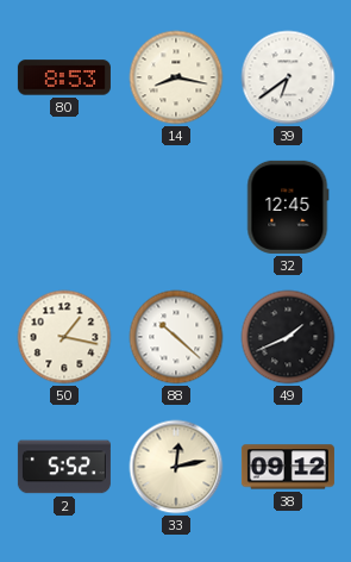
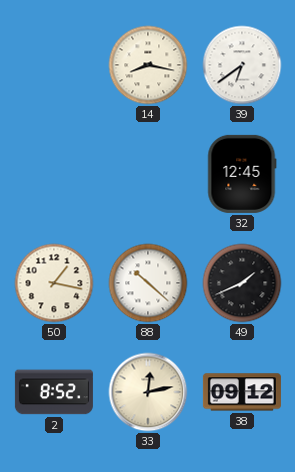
80: 8:53 -> none (64, 77)
2: 5:52 -> 8:52 (54, 392)
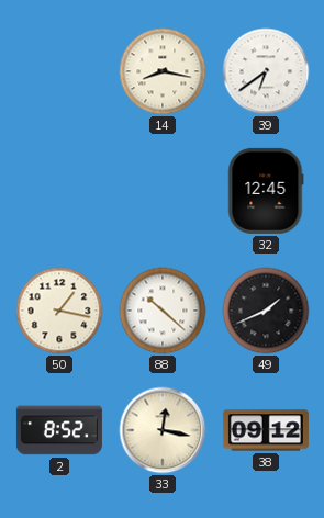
33: 12:13 -> 12:17 (163, 430)
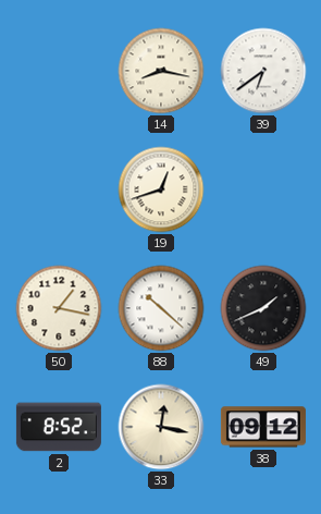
19: none -> 12:42 (161, 189)
32: 12:45 -> none (266, 191)
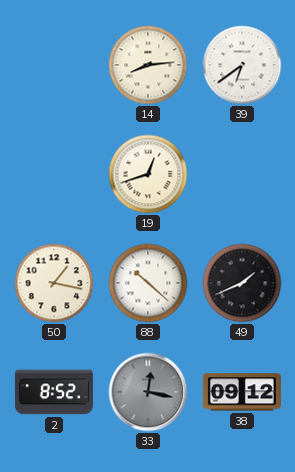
14: 8:17 -> 8:14 (148, 65)
33 dial: cream -> grey (148, 392)
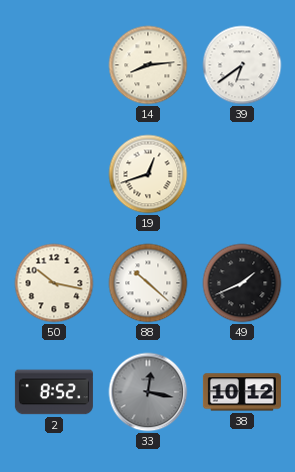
50: 1:17 -> 10:17 (54, 283)
38: 09:12 -> 10:12 (242, 392)
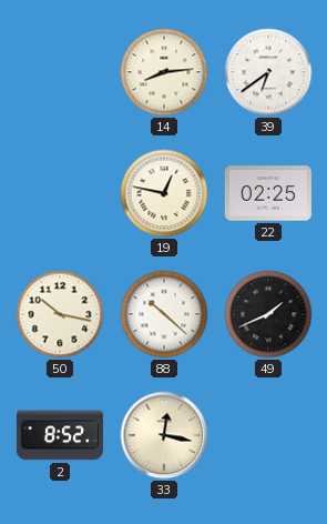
19: 12:42 -> 12:47 (164, 193)
22: none -> 02:25 (268, 193)
33 dial: grey -> cream (164, 435)
38: 10:12 -> none (242, 392)
